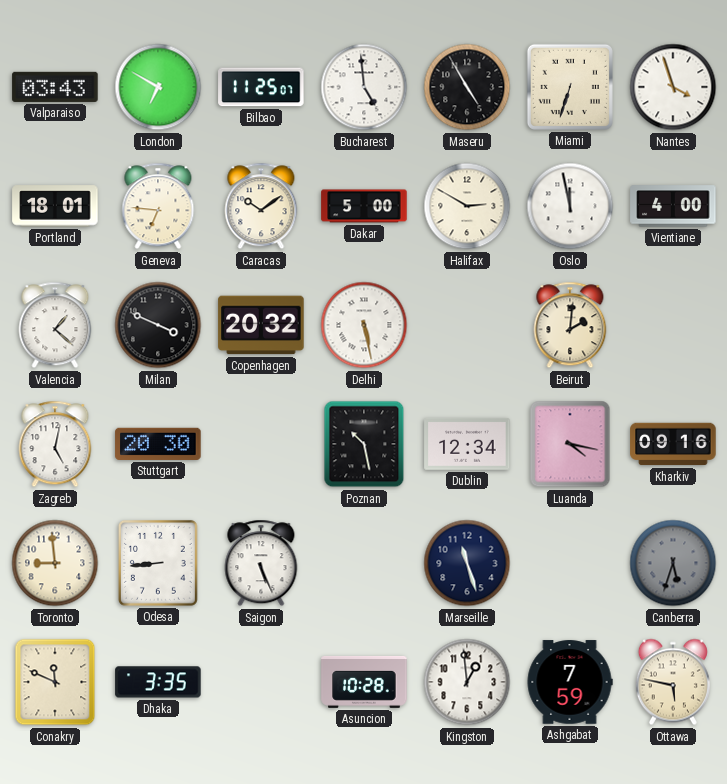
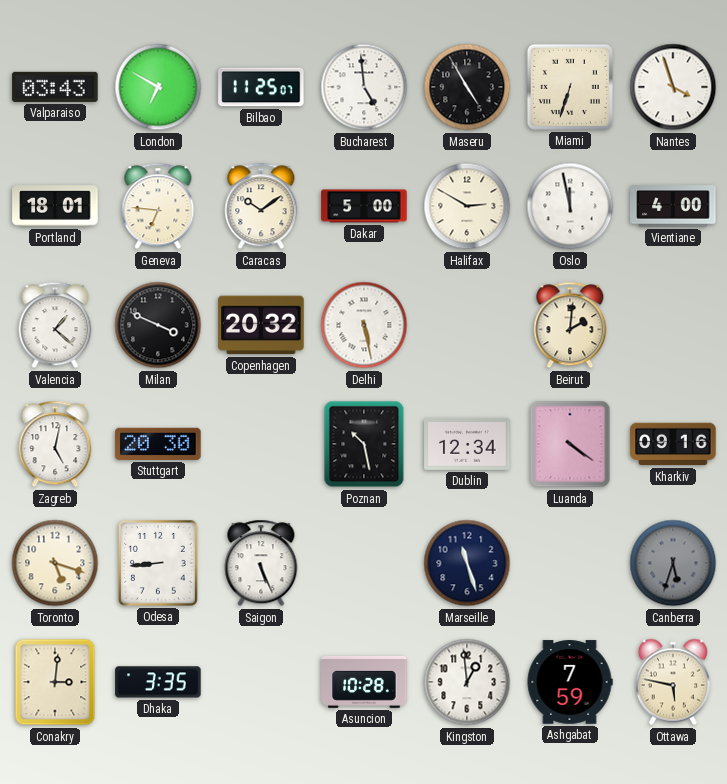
Luanda: 4:17 -> 4:21 (570, 444)
Toronto: 8:59 -> 5:18 (55, 563)
Conakry: 11:49 -> 3:01 (55, 682)
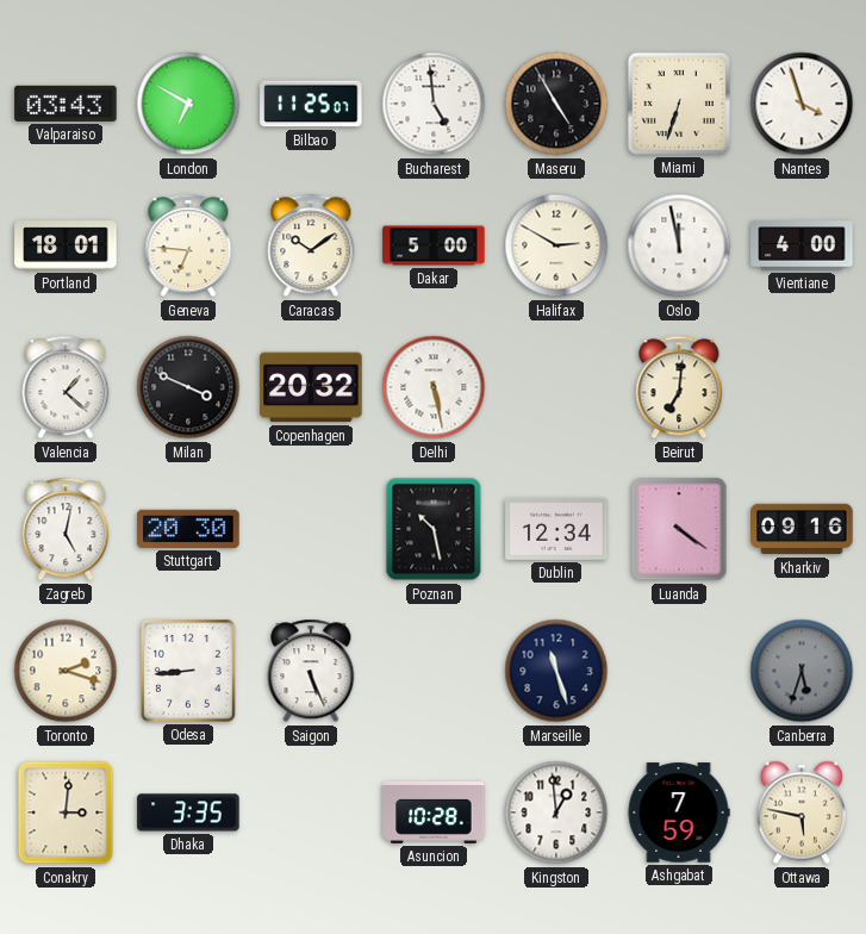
Beirut: 2:01 -> 7:01 (679, 387)
Toronto: 5:18 -> 2:18 (66, 671)
